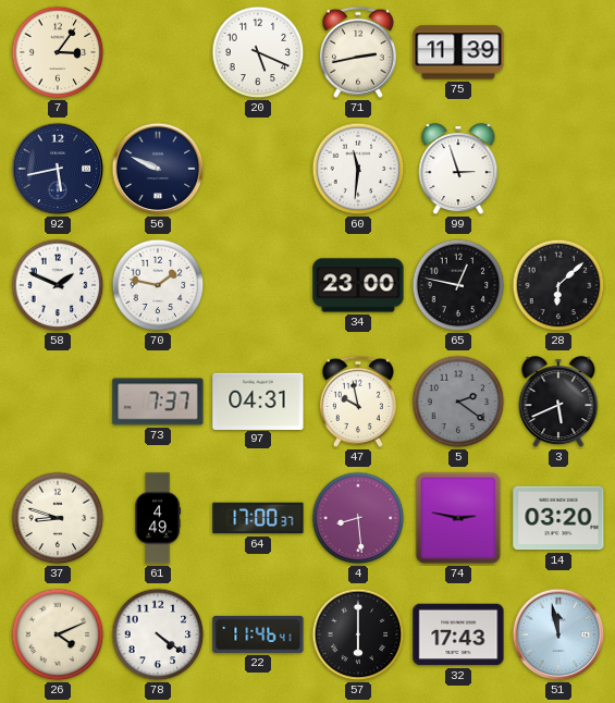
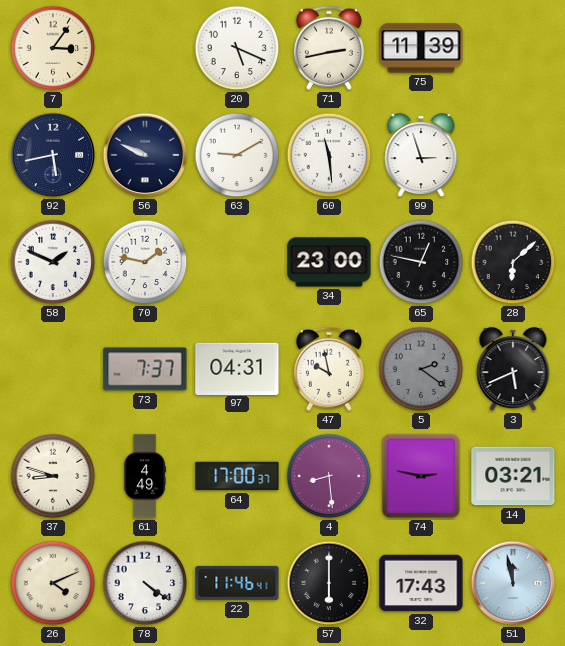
63: none -> 9:10 (237, 155)
60: 11:31 -> 11:29 (329, 155)
14: 03:20 -> 03:21 (513, 476)
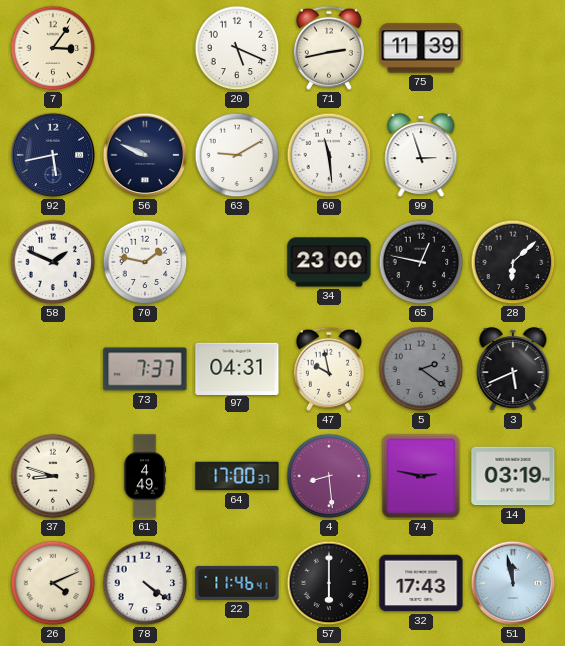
14: 03:21 -> 03:19 (513, 476)
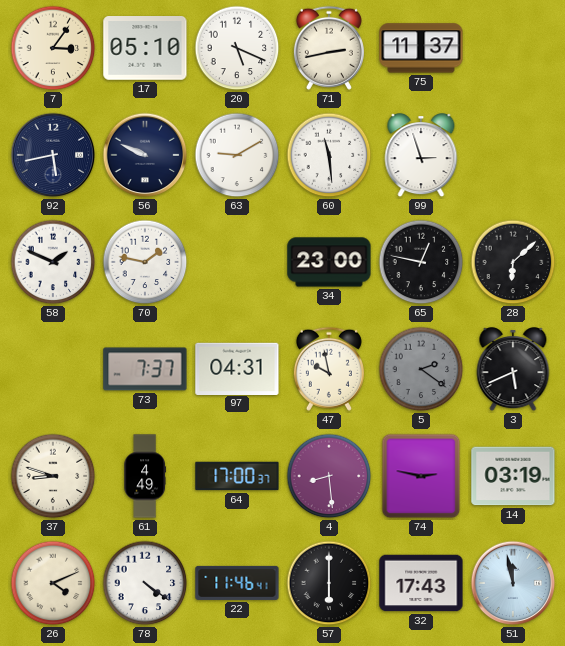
17: none -> 05:10 (145, 49)
75: 11:39 -> 11:37 (421, 48)
